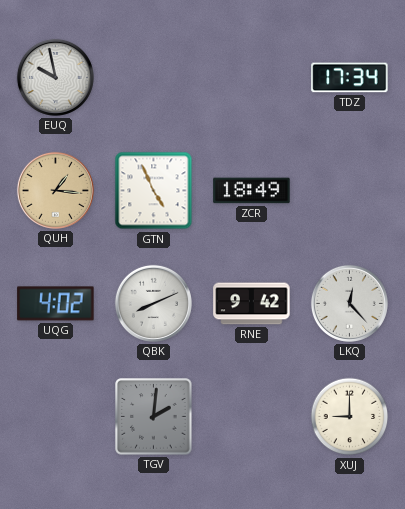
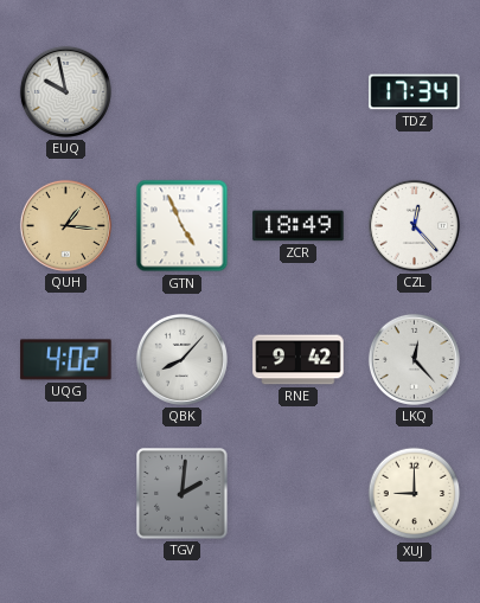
CZL: none -> 12:23 (414, 225)
QBK: 8:11 -> 8:07 (181, 359)
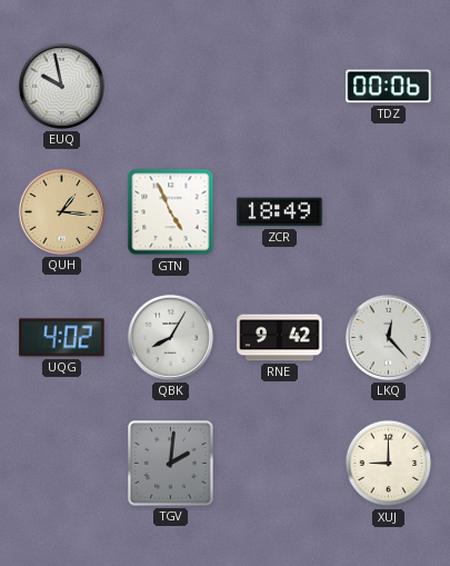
TDZ: 17:34 -> 00:06 (389, 87)
CZL: 12:23 -> none (414, 225)
QBK: 8:07 -> 8:05 (170, 337)
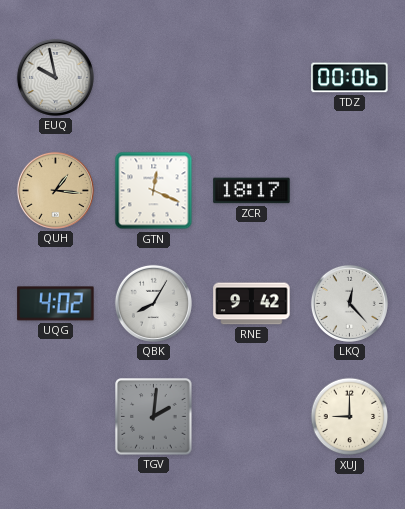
GTN: 4:56 -> 12:19 (154, 191)
ZCR: 18:49 -> 18:17 (252, 191)
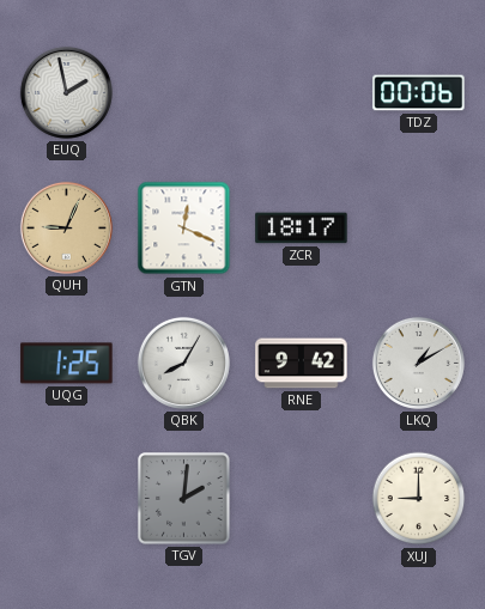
EUQ: 9:58 -> 1:58 (66, 92)
QUH: 1:16 -> 9:04 (66, 227)
UQG: 4:02 -> 1:25 (67, 364)
LKQ: 12:23 -> 1:10 (418, 363)
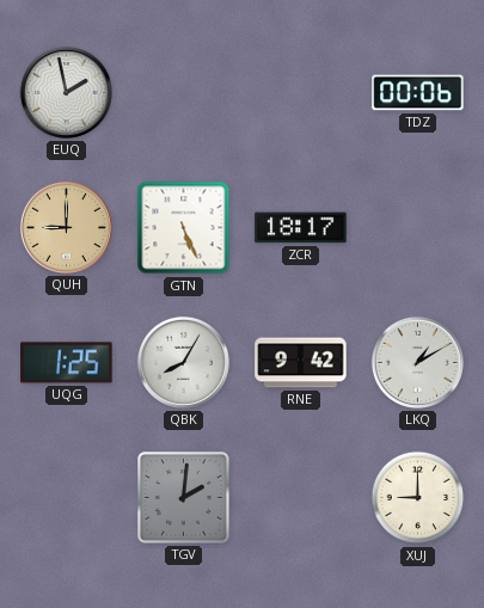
QUH: 9:04 -> 9:00 (66, 227)
GTN: 12:19 -> 5:26 (184, 228)
